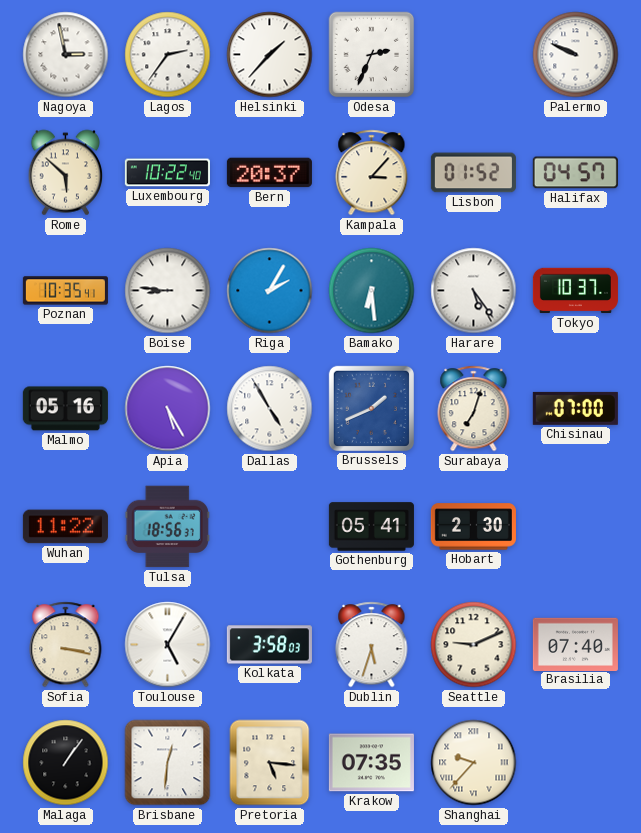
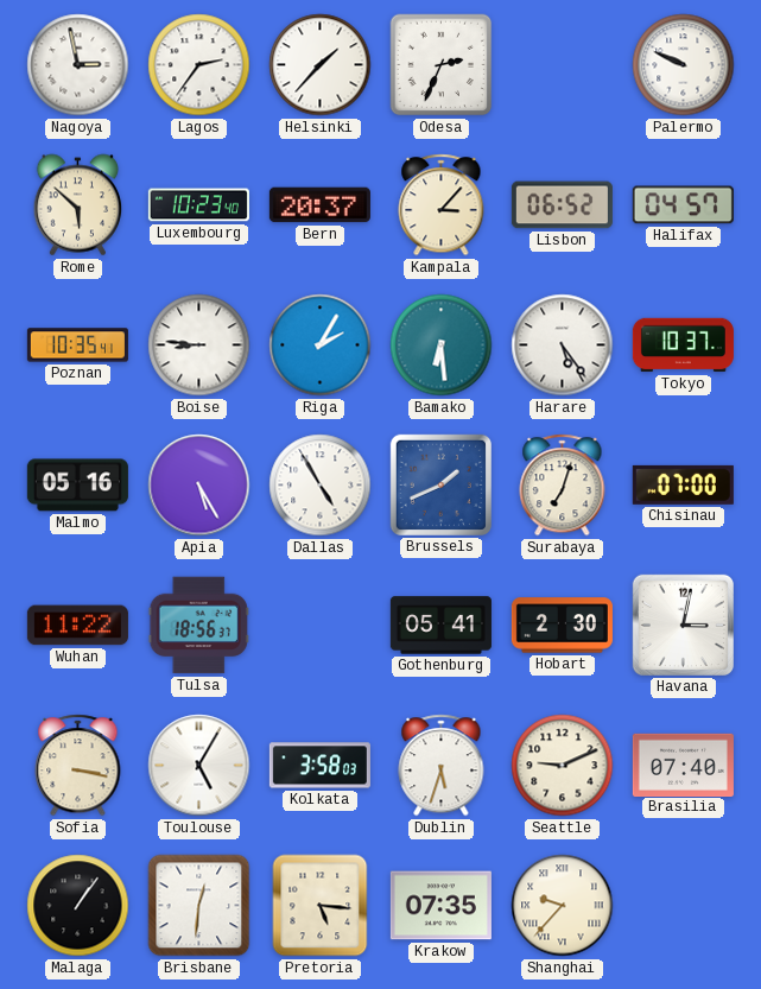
Luxembourg: 10:22 -> 10:23 (198, 205)
Lisbon: 01:52 -> 06:52 (562, 205)
Havana: none -> 3:02 (683, 625)
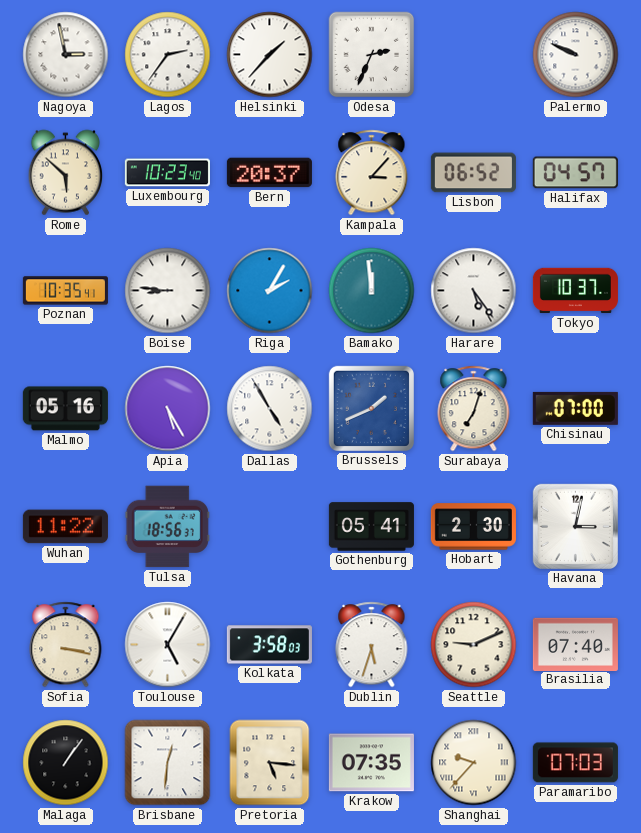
Bamako: 6:29 -> 11:59 (372, 291)
Paramaribo: none -> 07:03 (575, 763)
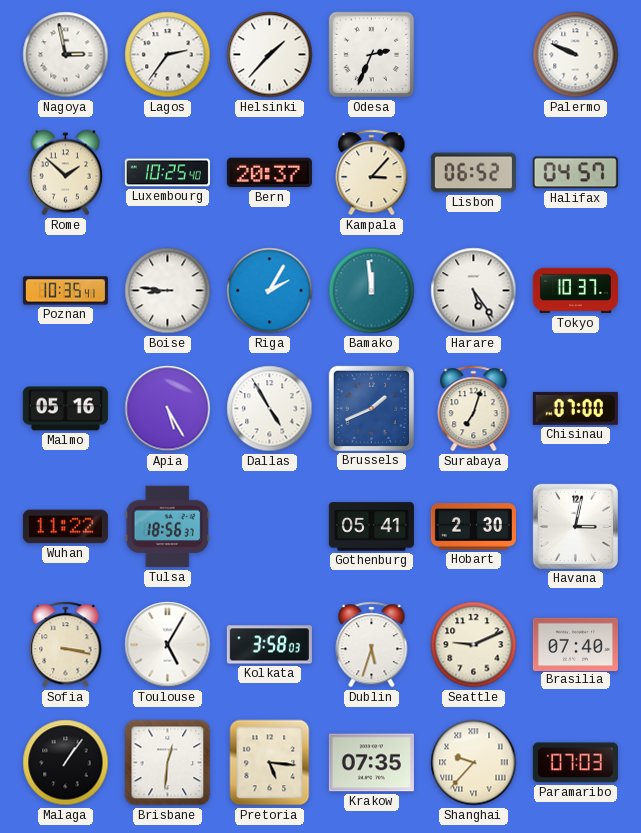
Rome: 5:52 -> 1:52 (66, 173)
Luxembourg: 10:23 -> 10:25 (167, 173)
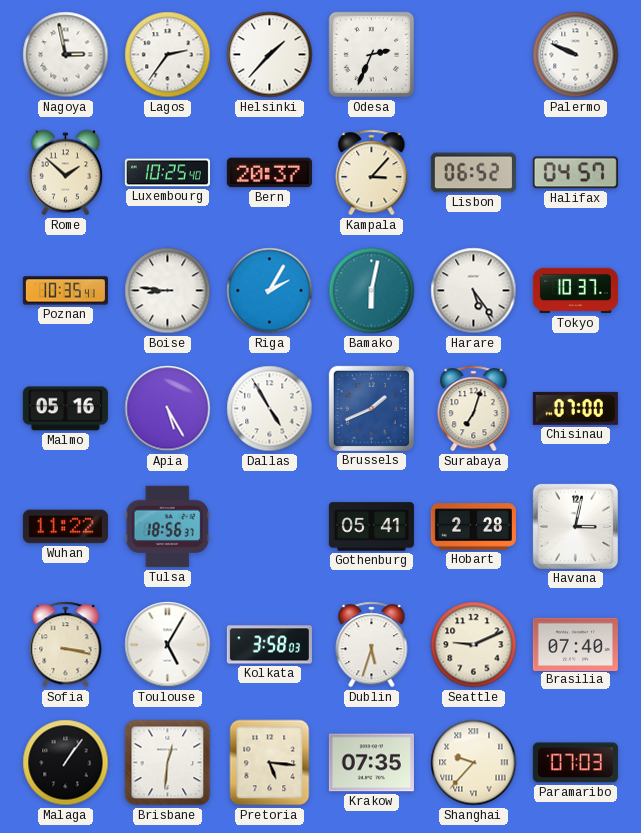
Bamako: 11:59 -> 6:02 (372, 291)
Hobart: 2:30 -> 2:28 (473, 527)
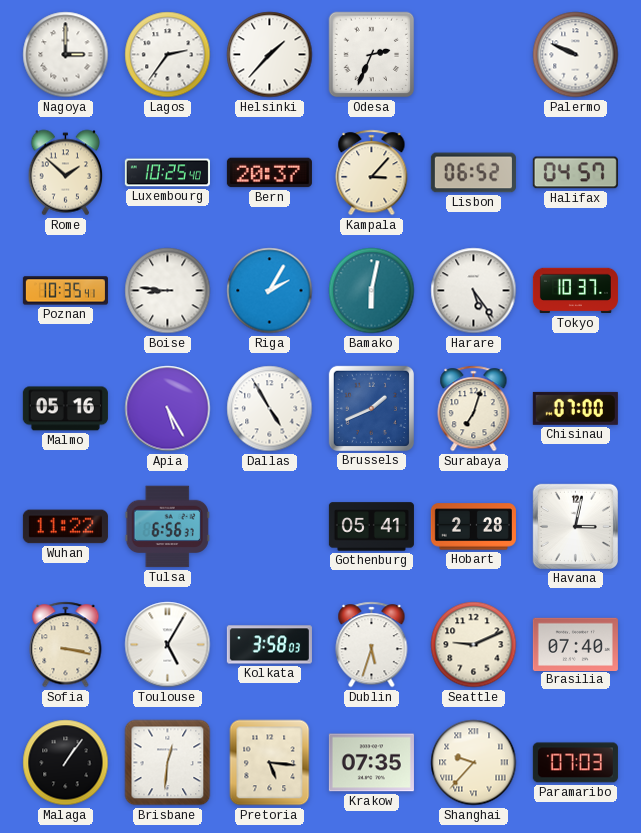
Nagoya: 2:58 -> 3:00 (66, 55)
Tulsa: 18:56 -> 6:56 (167, 527)
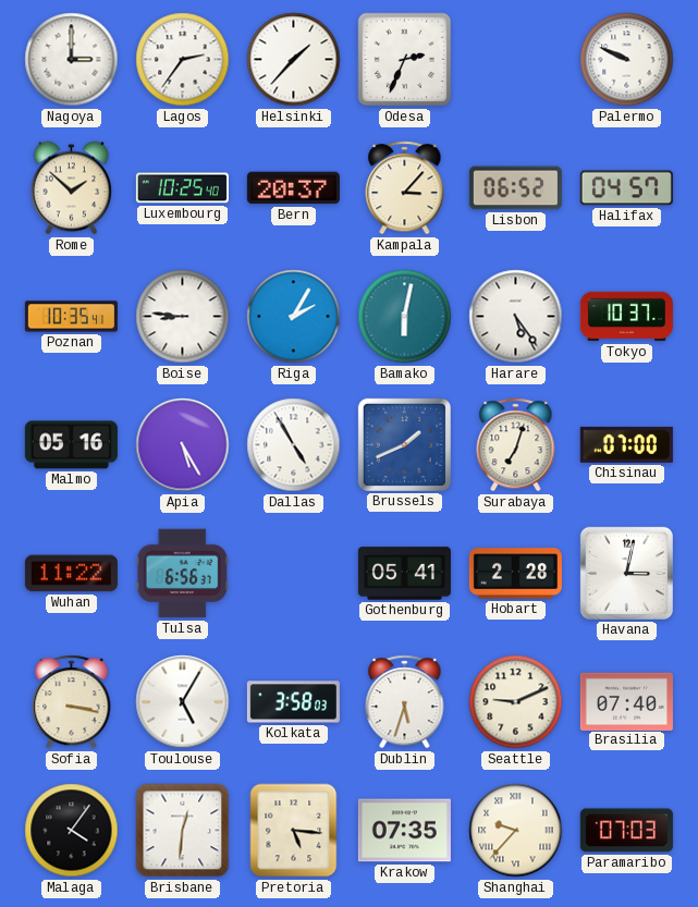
Malaga: 1:06 -> 4:06 (72, 831)
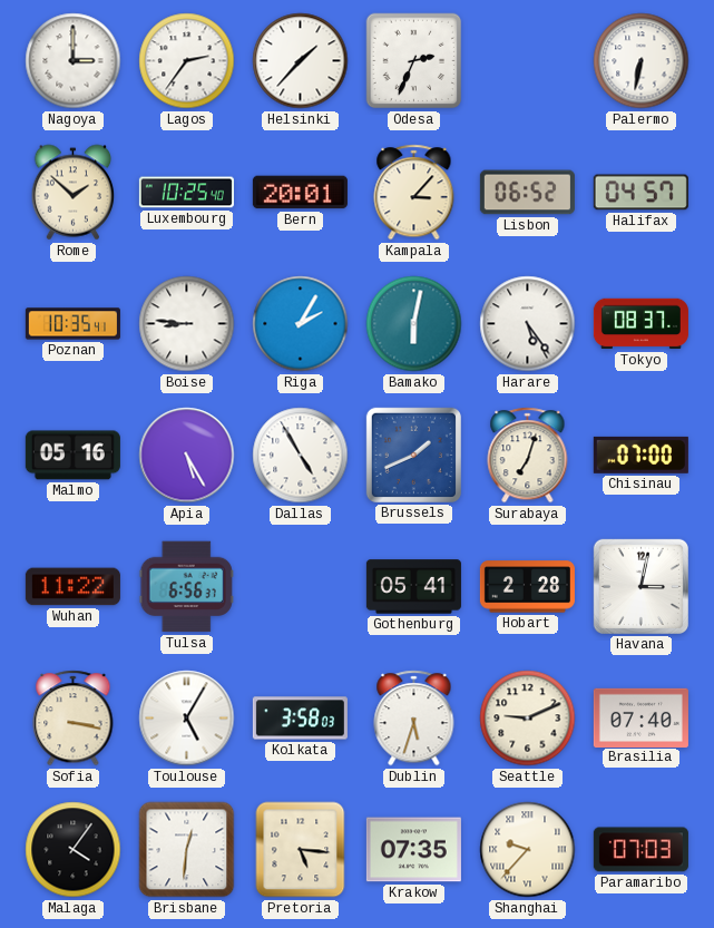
Palermo: 9:49 -> 6:32 (642, 61)
Bern: 20:37 -> 20:01 (300, 193)
Tokyo: 10:37 -> 08:37 (640, 324)
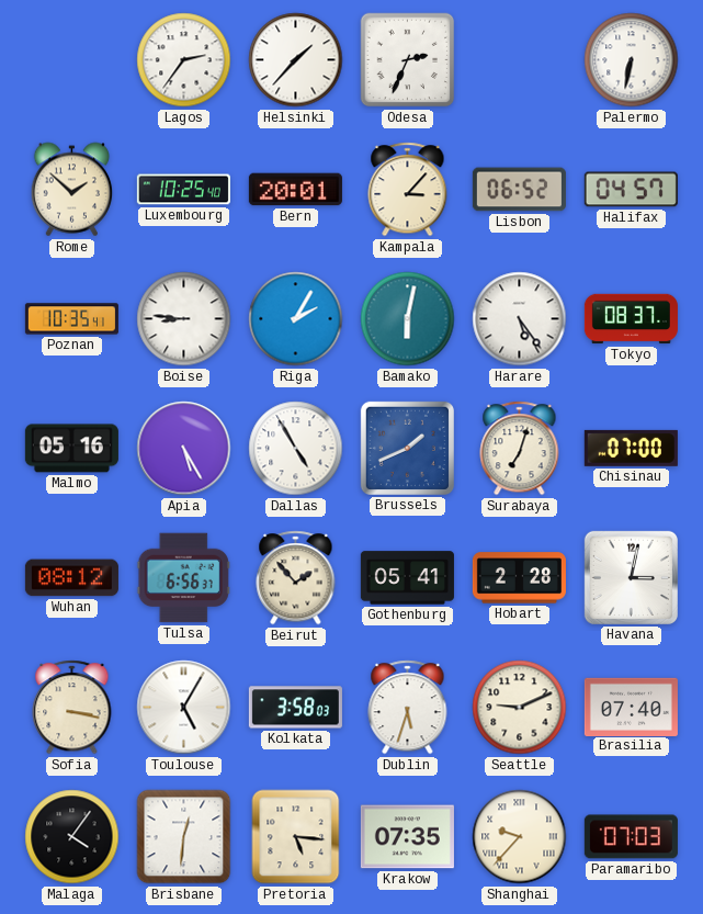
Nagoya: 3:00 -> none (74, 61)
Wuhan: 11:22 -> 08:12 (71, 578)
Beirut: none -> 1:53 (296, 578)
